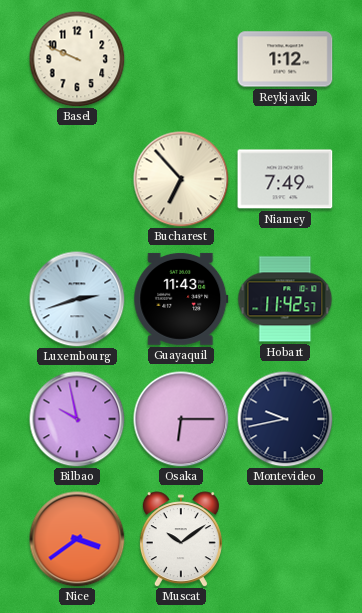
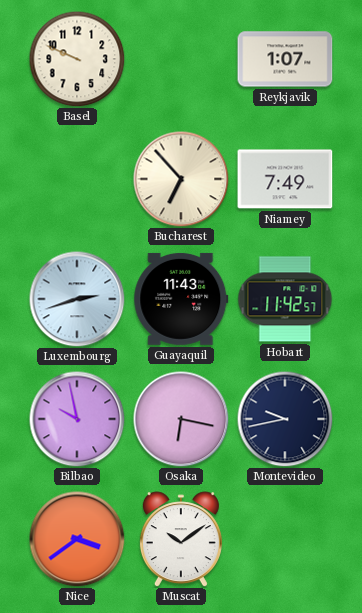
Reykjavik: 1:12 -> 1:07 (285, 59)
Osaka: 6:15 -> 6:17 (181, 419)
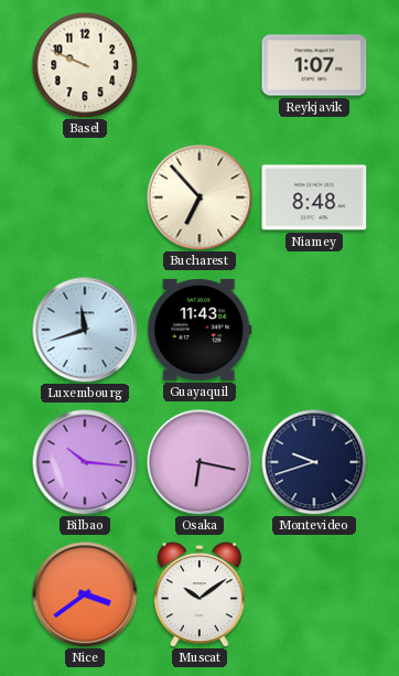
Niamey: 7:49 -> 8:48 (314, 197)
Luxembourg: 2:42 -> 11:42 (85, 330)
Hobart: 11:42 -> none (285, 299)
Bilbao: 9:58 -> 10:16 (85, 462)
Montevideo: 9:43 -> 9:42 (314, 462)
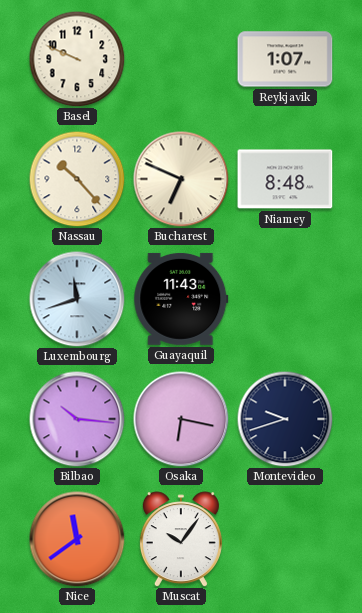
Nassau: none -> 10:23 (77, 179)
Bucharest: 6:53 -> 6:49 (181, 179)
Nice: 3:39 -> 11:39 (77, 539)
Muscat: 10:09 -> 10:06 (181, 539)
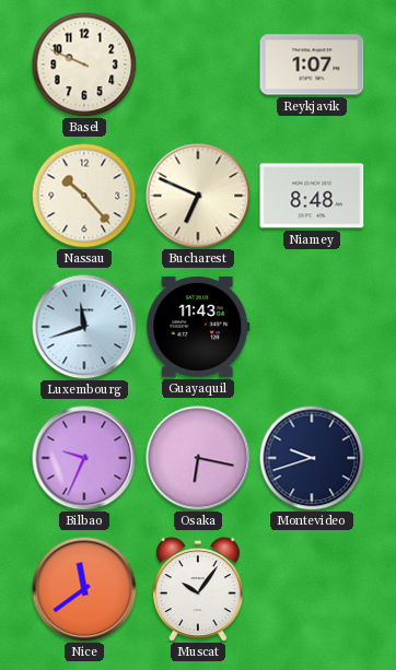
Bilbao: 10:16 -> 9:34 (84, 458)
